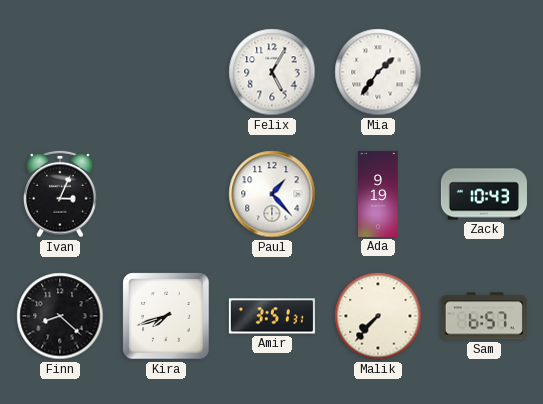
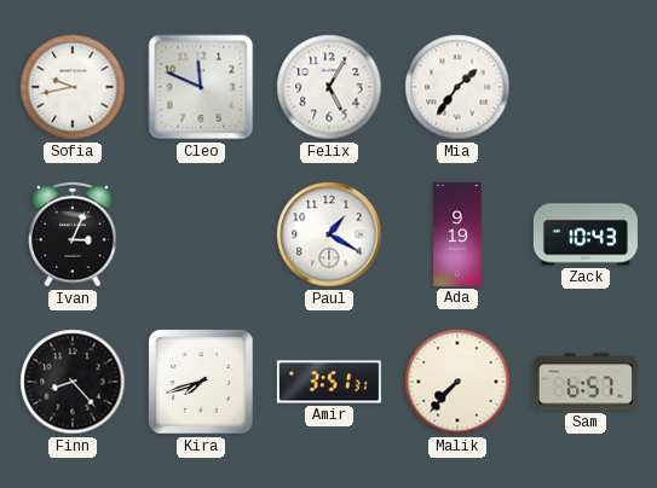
Sofia: none -> 9:43 (73, 87)
Cleo: none -> 11:49 (201, 87)
Paul: 1:23 -> 1:20 (329, 234)
Finn: 8:22 -> 8:23 (73, 382)
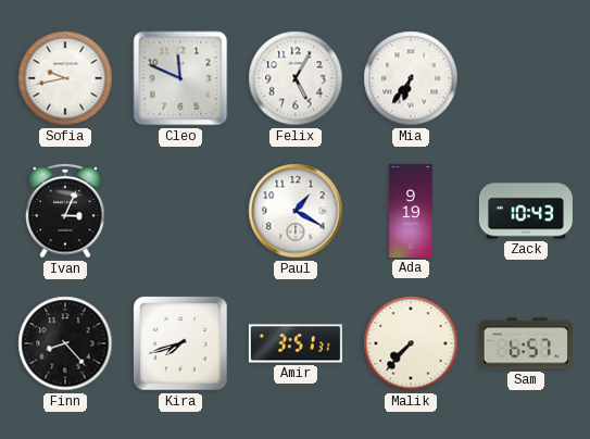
Mia: 1:36 -> 6:36 (411, 78)
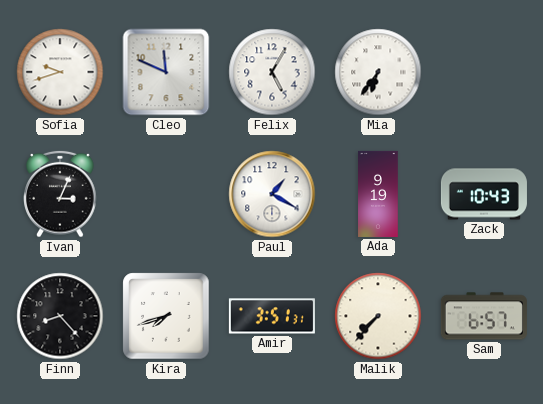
Sofia: 9:43 -> 9:42 (60, 72)
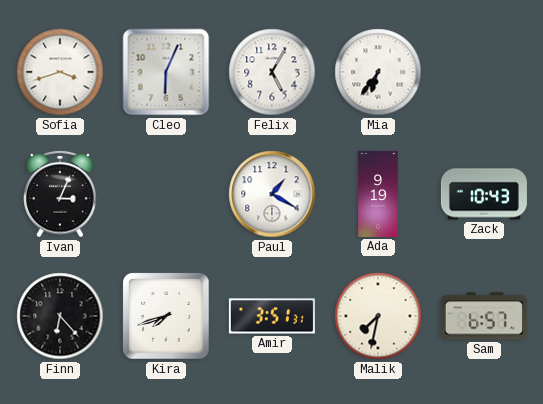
Sofia: 9:42 -> 3:42 (60, 72)
Cleo: 11:49 -> 6:04 (166, 72)
Finn: 8:23 -> 6:23 (60, 316)
Malik: 7:37 -> 7:32 (378, 316)
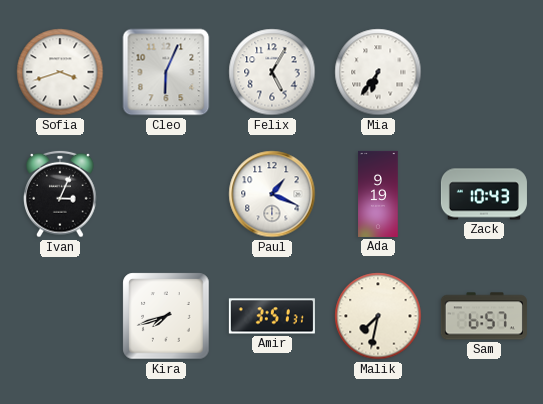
Paul: 1:20 -> 1:19 (272, 194)
Finn: 6:23 -> none (60, 316)
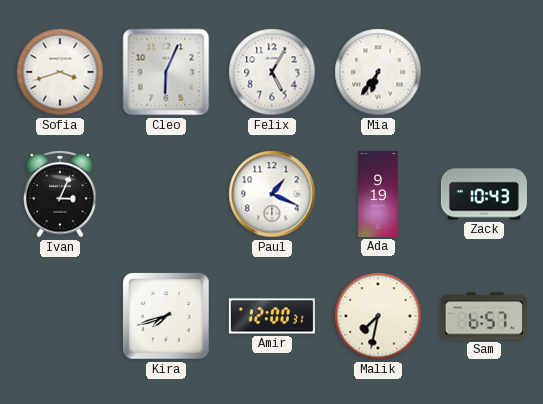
Amir: 3:51 -> 12:00 (272, 316)
